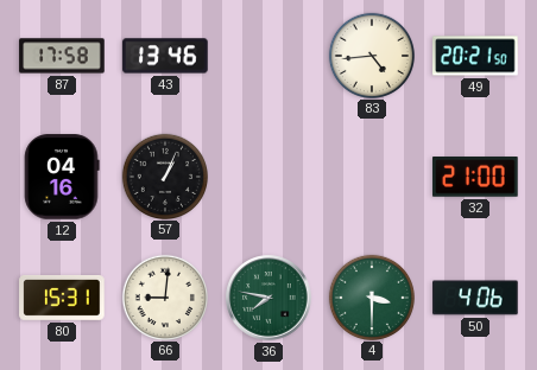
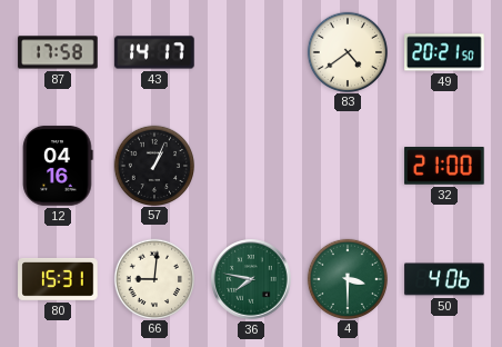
43: 13:46 -> 14:17 (154, 52)
83: 4:44 -> 4:39 (347, 51)
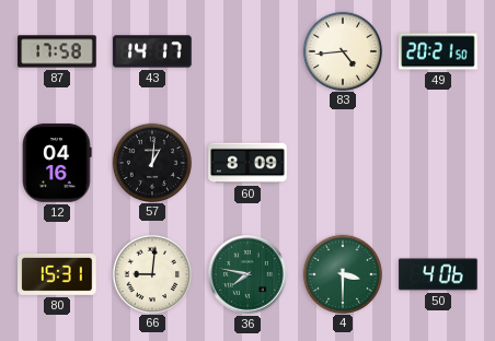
83: 4:39 -> 4:44 (342, 50)
57: 1:04 -> 1:01 (151, 162)
60: none -> 8:09 (248, 163)
32: 21:00 -> none (444, 167)
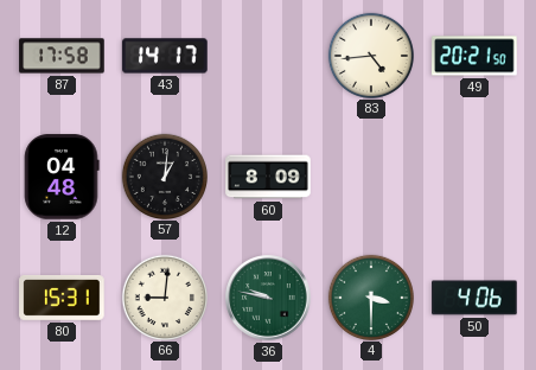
12: 04:16 -> 04:48 (62, 177)
36: 7:47 -> 9:47 (268, 298)
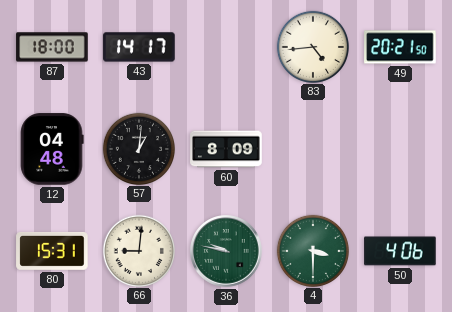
87: 17:58 -> 18:00 (52, 47)
